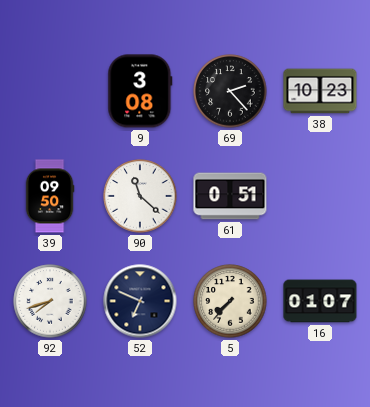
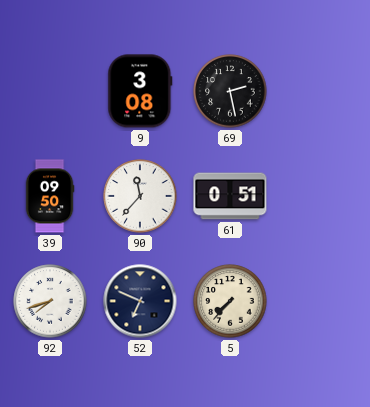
69: 2:23 -> 2:28 (230, 91)
38: 10:23 -> none (320, 91)
90: 11:22 -> 11:37 (140, 196)
16: 01:07 -> none (320, 301)
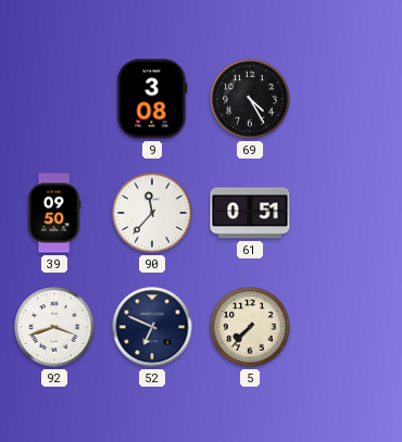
69: 2:28 -> 4:25 (250, 99)
92: 7:42 -> 3:42 (54, 327)
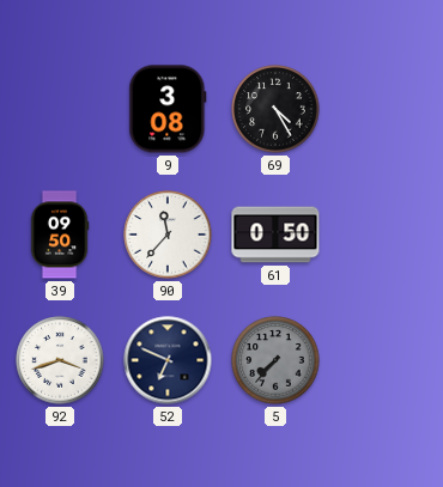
61: 0:51 -> 0:50 (275, 235)
5 dial: cream -> grey (275, 360)
